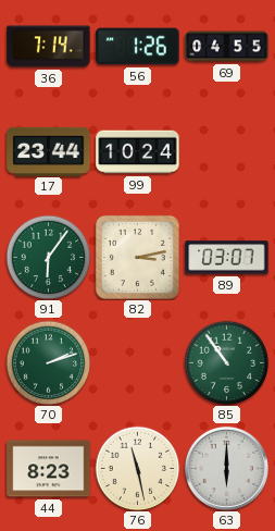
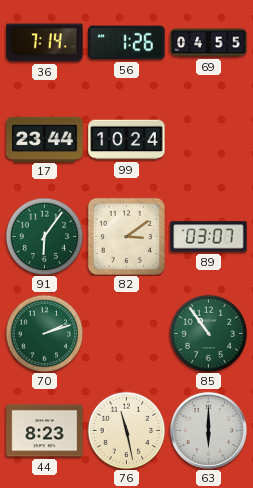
82: 3:13 -> 3:09 (126, 236)
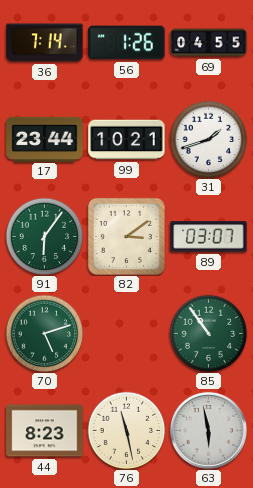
99: 10:24 -> 10:21 (127, 140)
31: none -> 1:42 (208, 139)
70: 2:12 -> 5:12 (44, 333)
63: 6:00 -> 5:58 (208, 430)
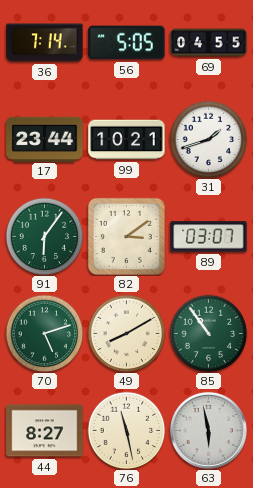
56: 1:26 -> 5:05 (127, 43)
49: none -> 8:10 (126, 333)
44: 8:23 -> 8:27 (45, 431)
